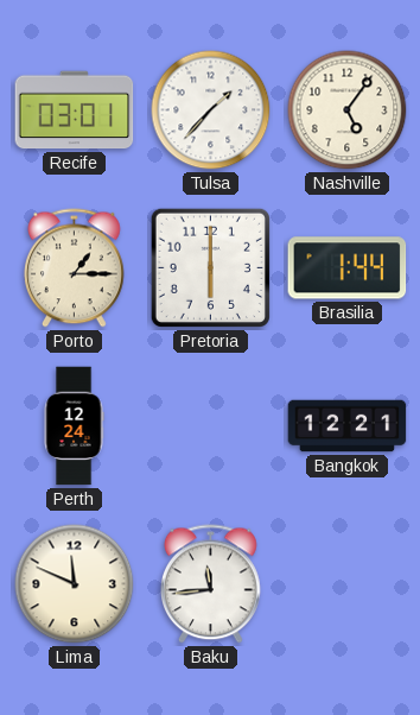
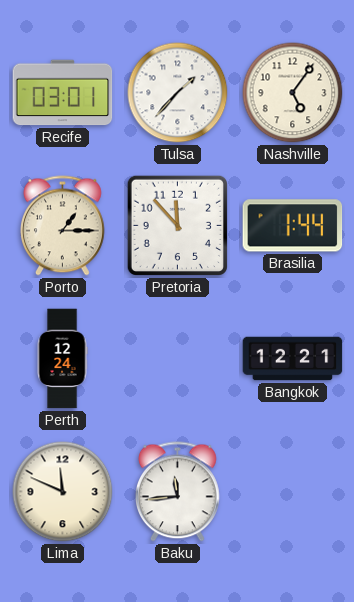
Pretoria: 6:00 -> 11:53 (177, 225)
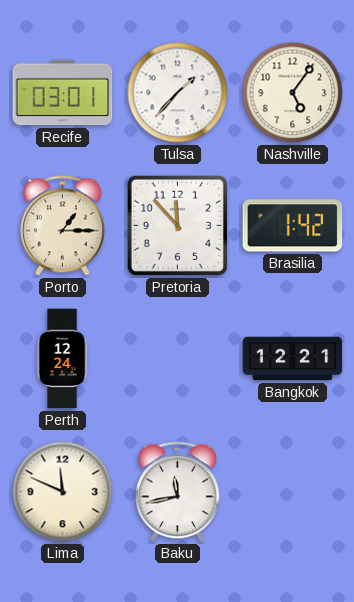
Brasilia: 1:44 -> 1:42 (293, 226)
Baku: 11:44 -> 11:43 (178, 492)
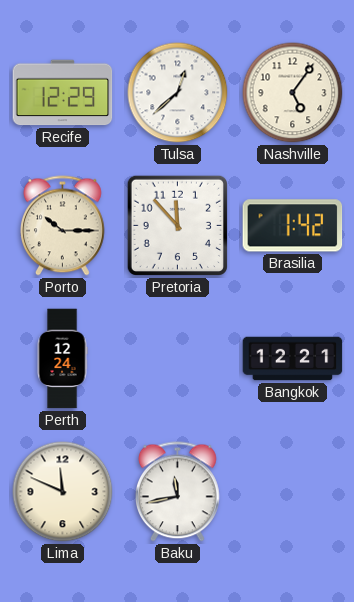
Recife: 03:01 -> 12:29 (63, 93)
Tulsa: 1:37 -> 12:38 (178, 93)
Porto: 1:15 -> 10:15 (63, 226)
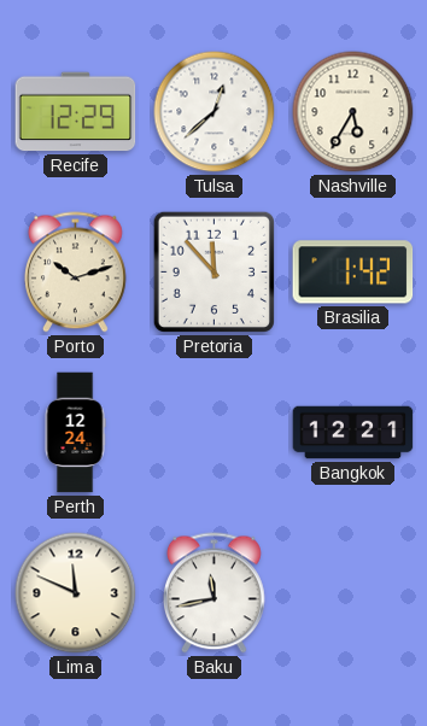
Nashville: 5:06 -> 5:35 (353, 112)
Porto: 10:15 -> 10:12 (76, 273)
